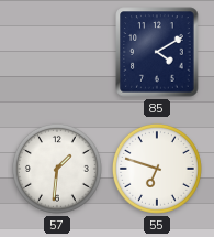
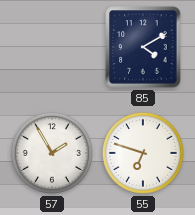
57: 1:31 -> 1:55 (52, 153)
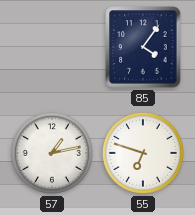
85: 4:10 -> 4:06 (143, 47)
57: 1:55 -> 1:13 (52, 153)
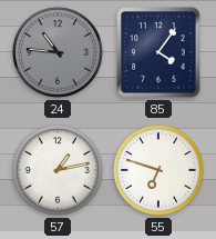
24: none -> 10:46 (58, 52)
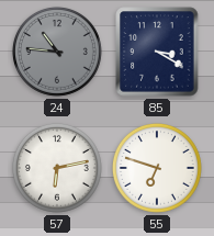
85: 4:06 -> 3:20 (157, 52)
57: 1:13 -> 6:13 (57, 168)
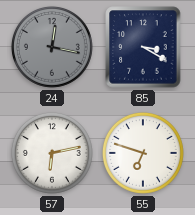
24: 10:46 -> 12:17 (52, 47)
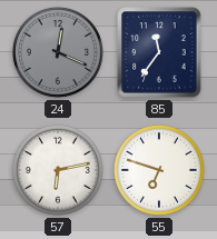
24: 12:17 -> 12:19 (58, 52)
85: 3:20 -> 11:36 (159, 52)
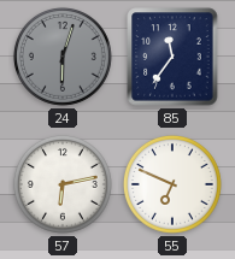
24: 12:19 -> 6:03 (63, 57)
55: 6:48 -> 6:49 (172, 184)
